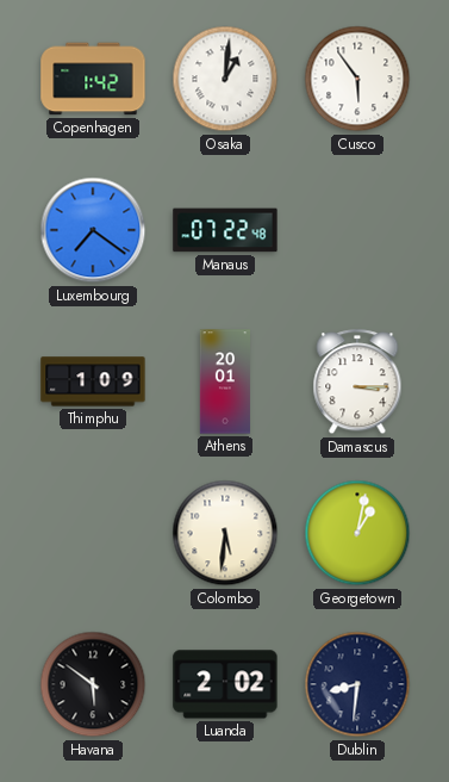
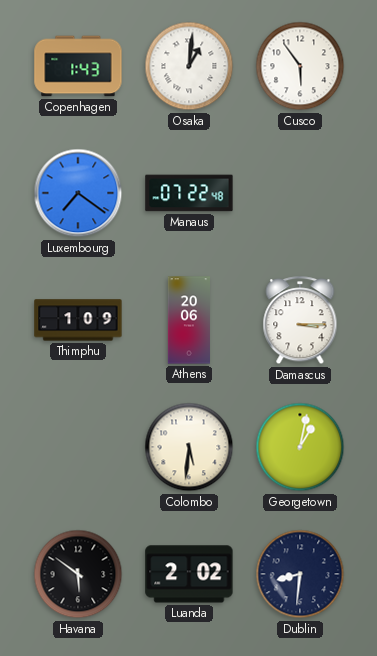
Copenhagen: 1:42 -> 1:43 (78, 66)
Athens: 20:01 -> 20:06 (188, 320)
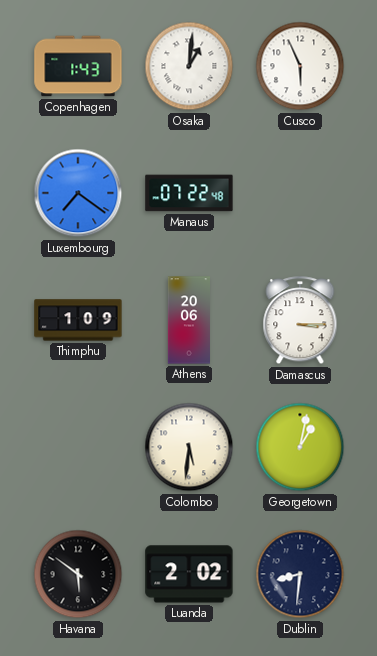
Cusco: 5:54 -> 5:56 (300, 66)
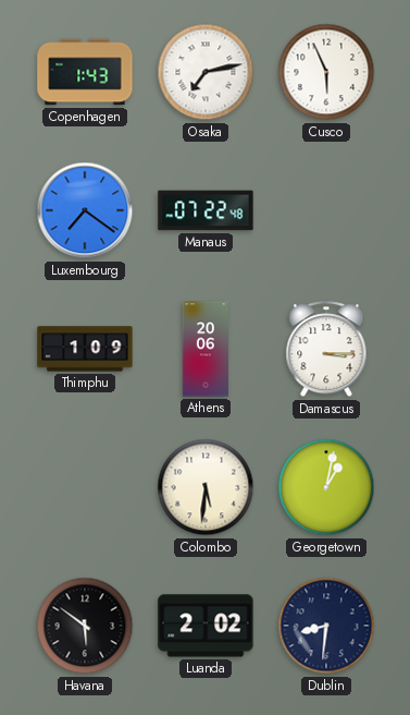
Osaka: 1:01 -> 7:13 (206, 72)
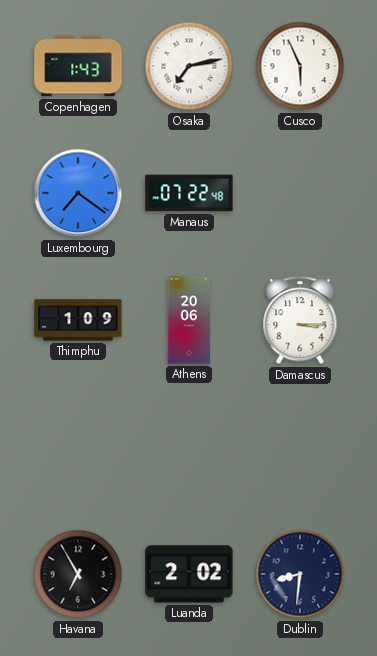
Colombo: 5:31 -> none (206, 487)
Georgetown: 1:02 -> none (326, 487)
Havana: 5:51 -> 6:55 (78, 574)
